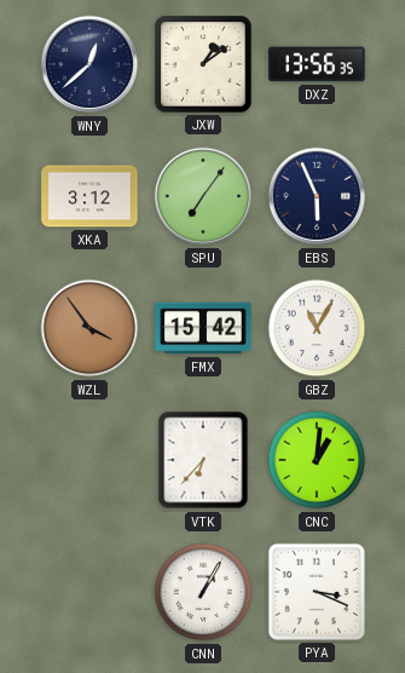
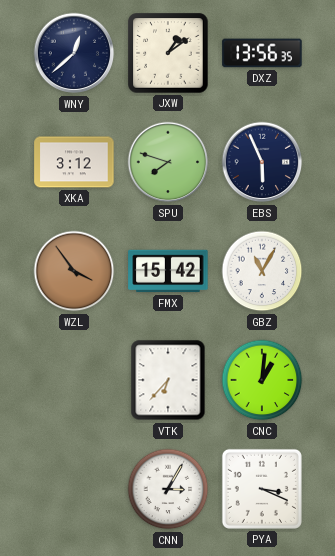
SPU: 7:06 -> 7:48 (168, 162)
CNN: 1:05 -> 3:05 (168, 489)
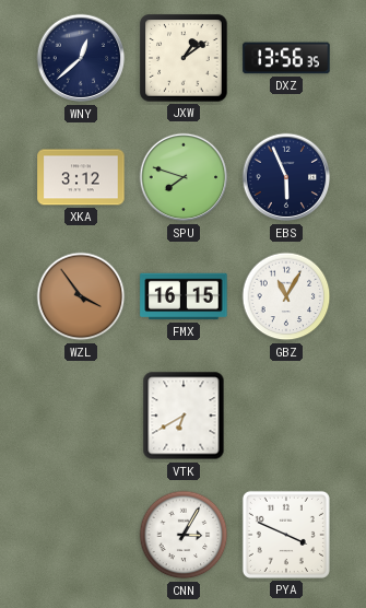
FMX: 15:42 -> 16:15 (184, 296)
VTK: 6:37 -> 6:40 (184, 416)
CNC: 1:01 -> none (262, 380)
PYA: 3:19 -> 3:49 (286, 535)
